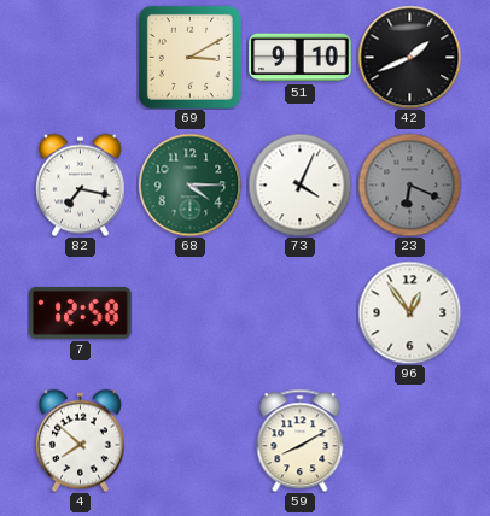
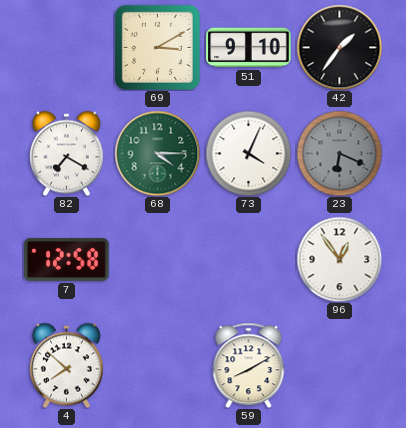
42: 1:41 -> 1:36 (339, 47)
82: 7:17 -> 7:20 (66, 153)
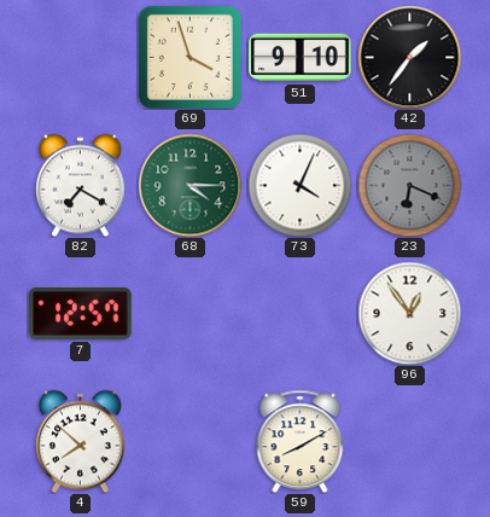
69: 3:10 -> 3:57 (189, 57)
7: 12:58 -> 12:57 (81, 313)
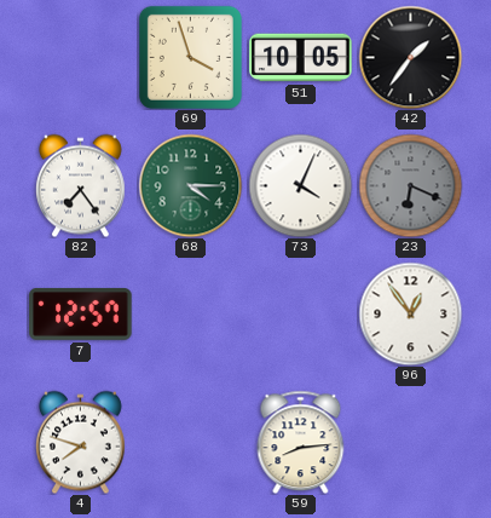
51: 9:10 -> 10:05 (301, 58)
82: 7:20 -> 7:24 (80, 185)
4: 7:52 -> 7:48 (80, 442)
59: 8:10 -> 8:14 (301, 442)
